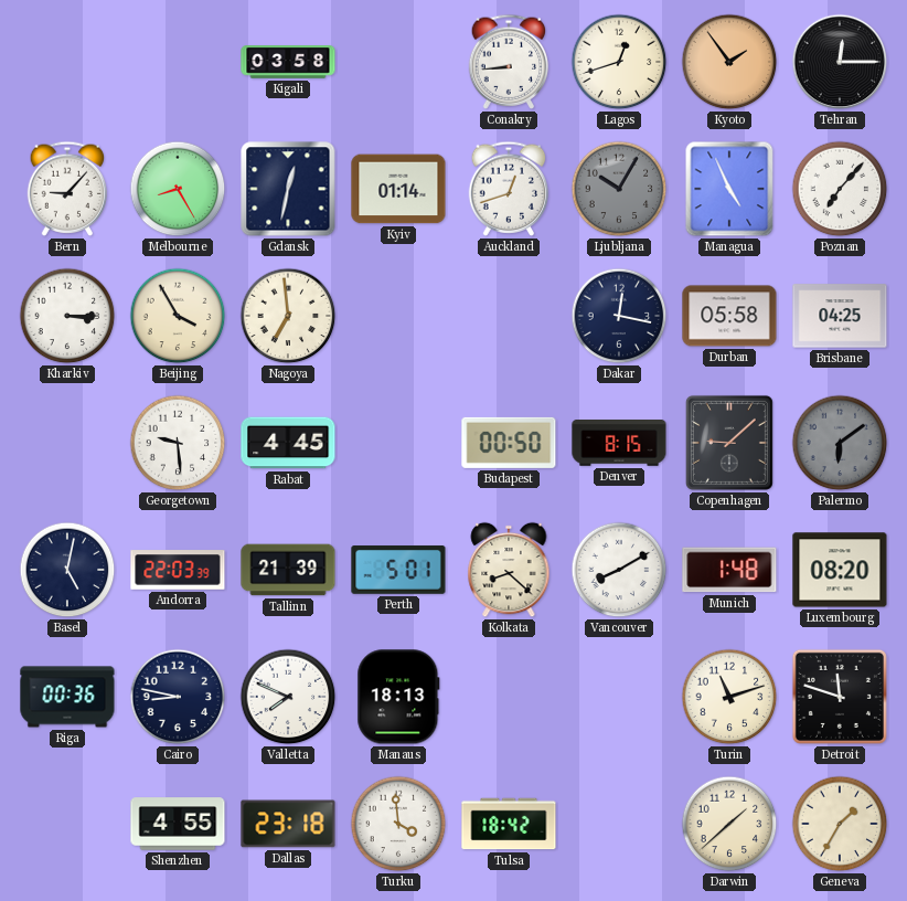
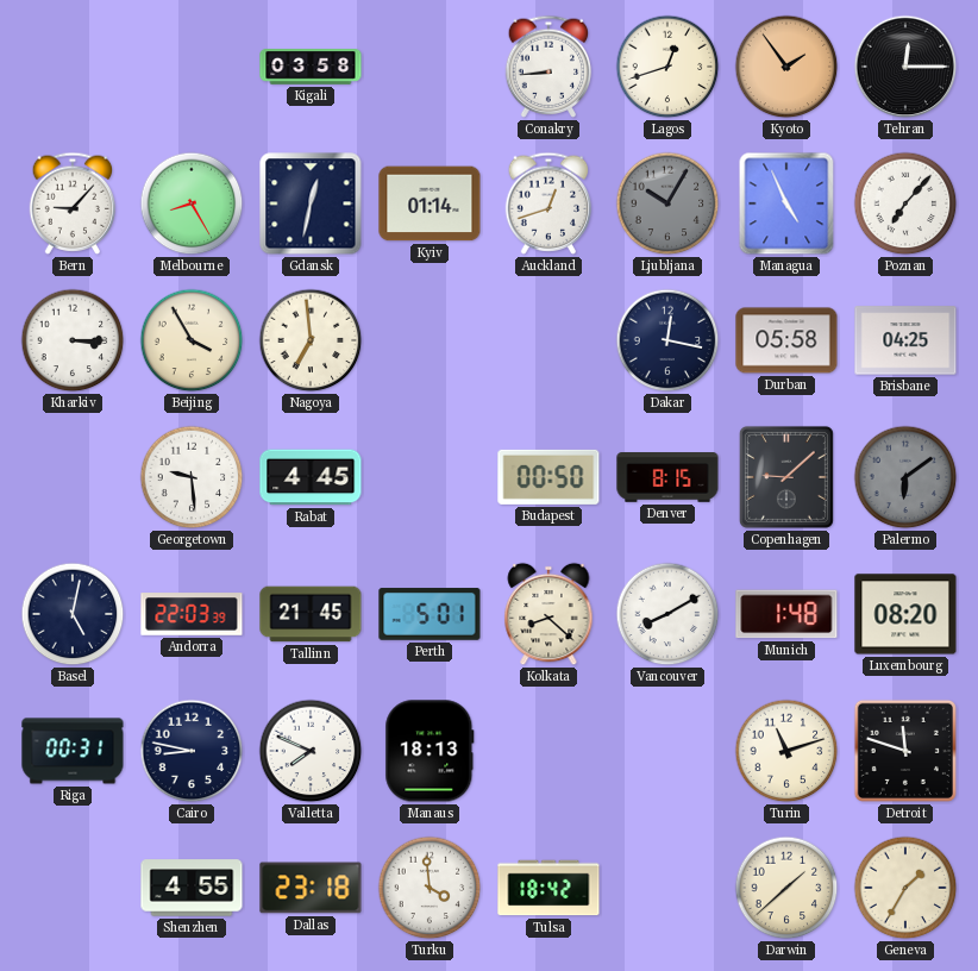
Tallinn: 21:39 -> 21:45 (311, 614)
Riga: 00:36 -> 00:31 (73, 751)
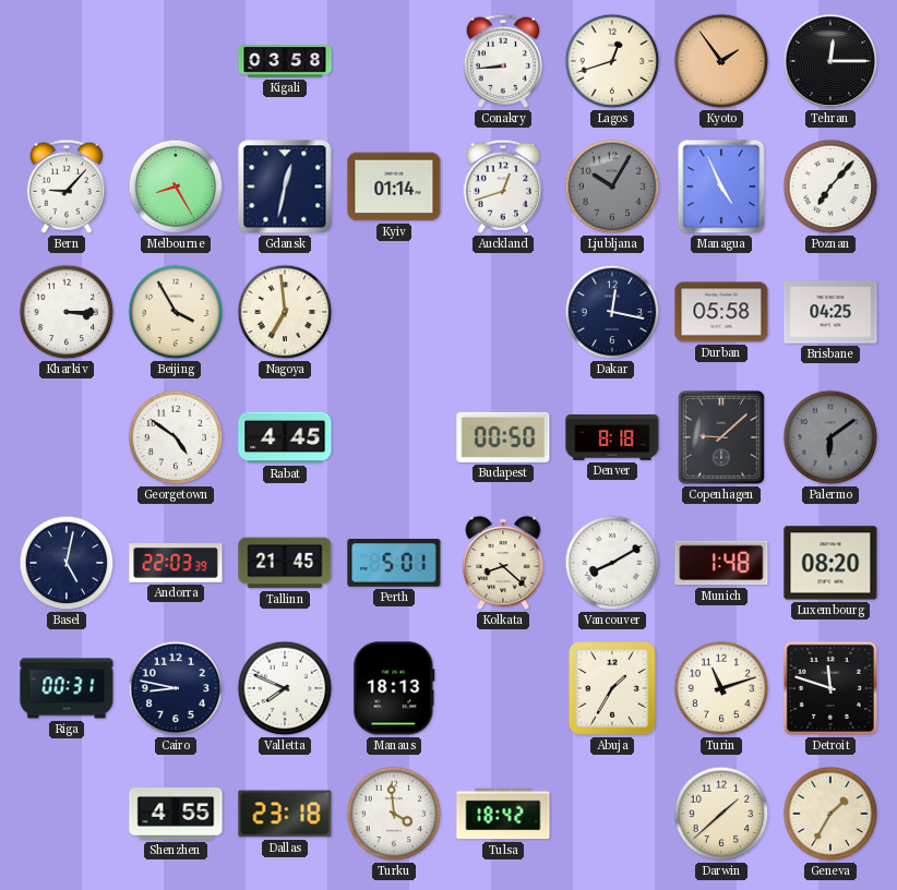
Georgetown: 9:29 -> 4:51 (176, 437)
Denver: 8:15 -> 8:18 (612, 438)
Abuja: none -> 1:35 (612, 689)
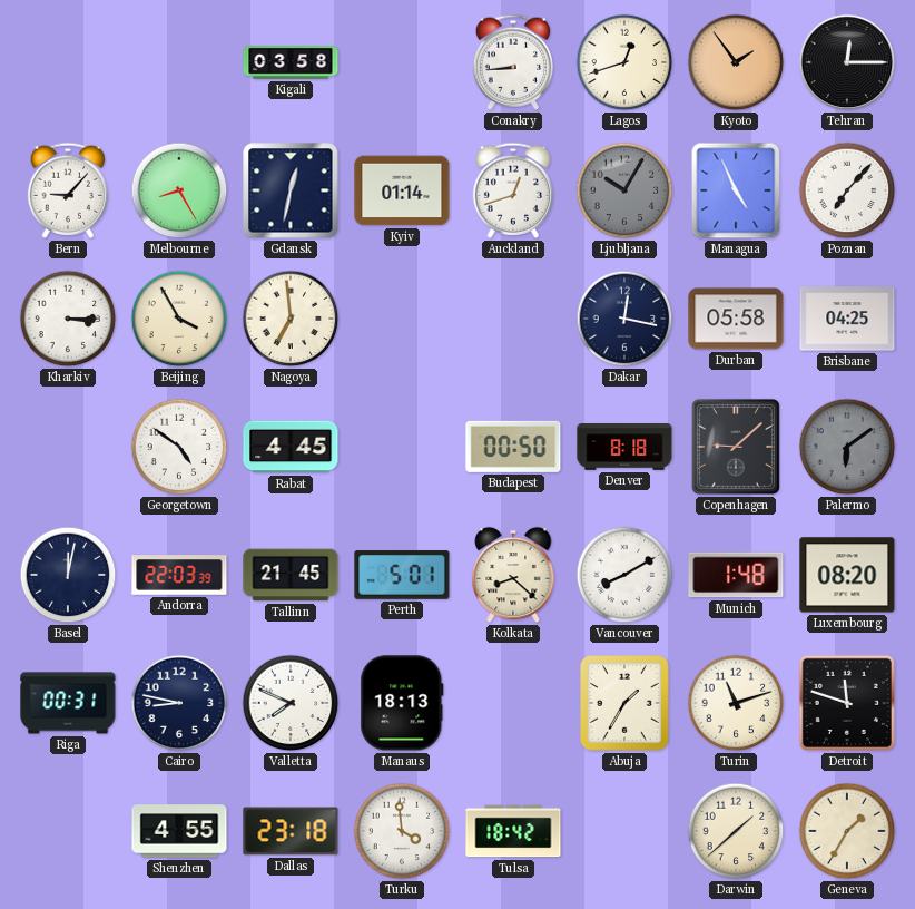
Basel: 5:02 -> 12:02 (68, 575)
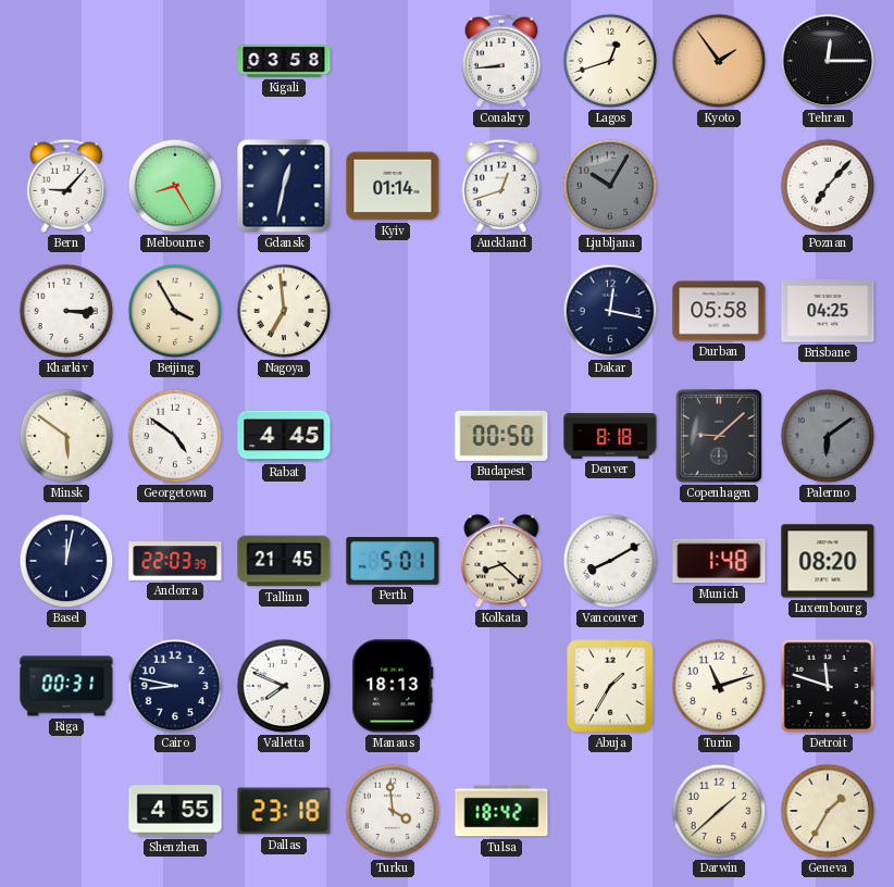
Managua: 4:56 -> none (736, 190)
Minsk: none -> 5:51 (66, 436)
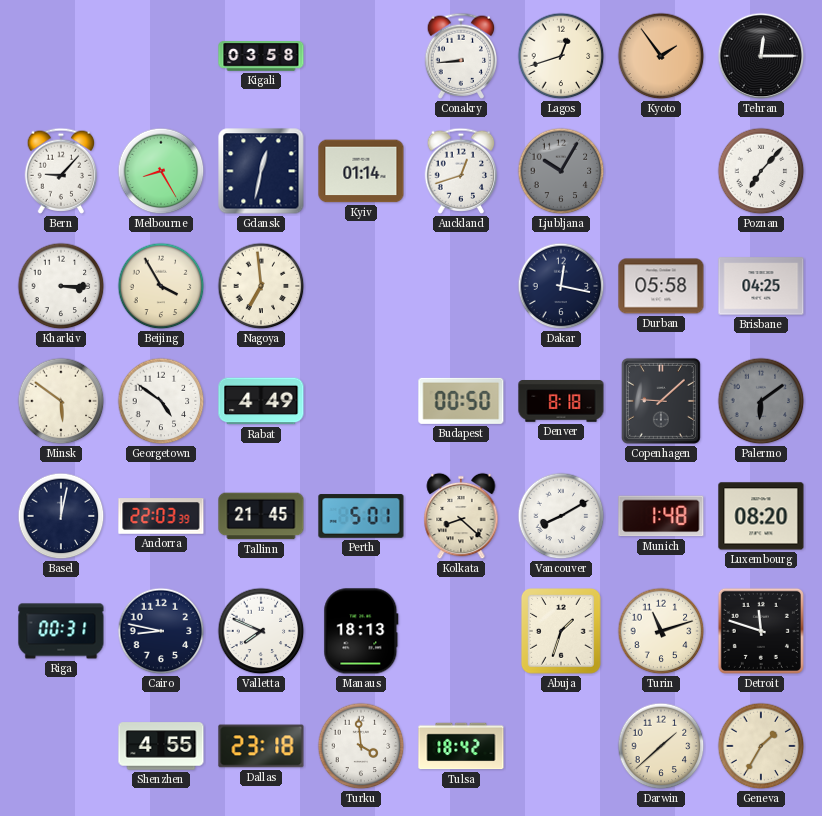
Rabat: 4:45 -> 4:49 (261, 401)
Abuja: 1:35 -> 1:33 (561, 632)
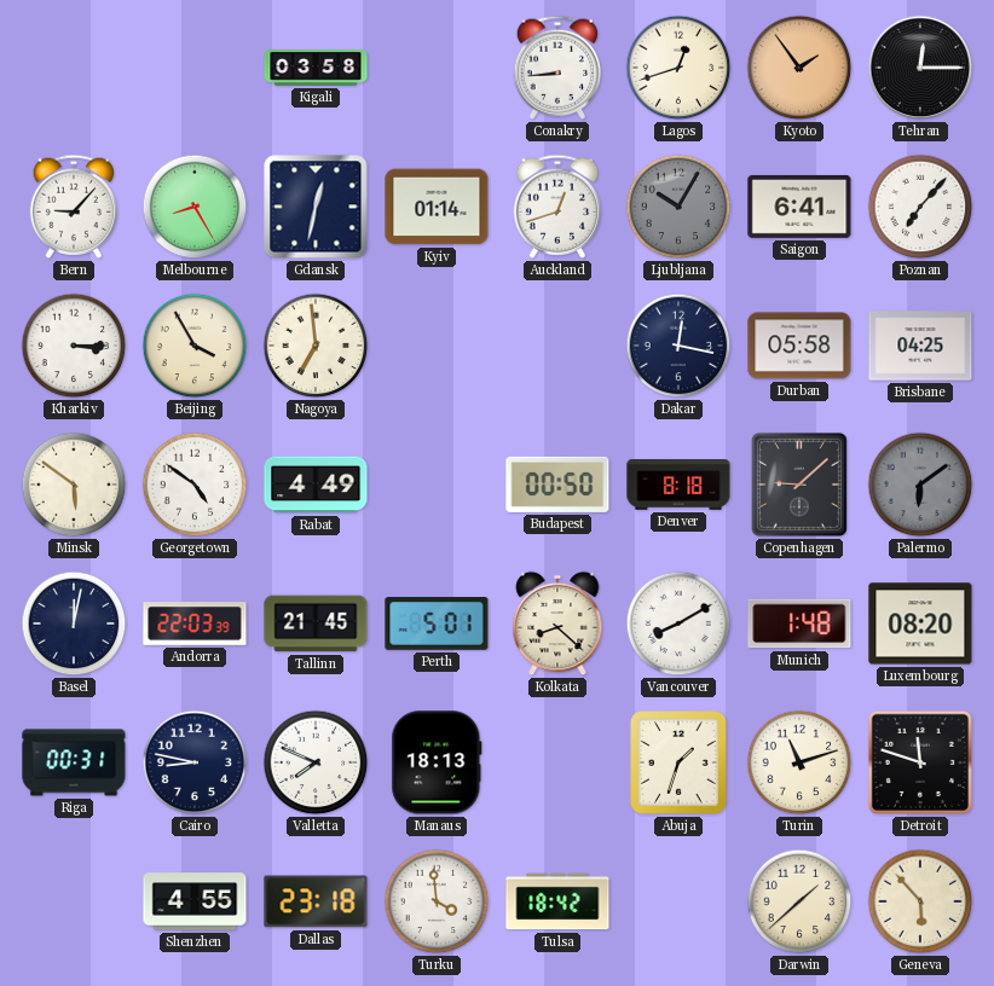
Saigon: none -> 6:41 (799, 207)
Geneva: 1:35 -> 5:53 (920, 901)
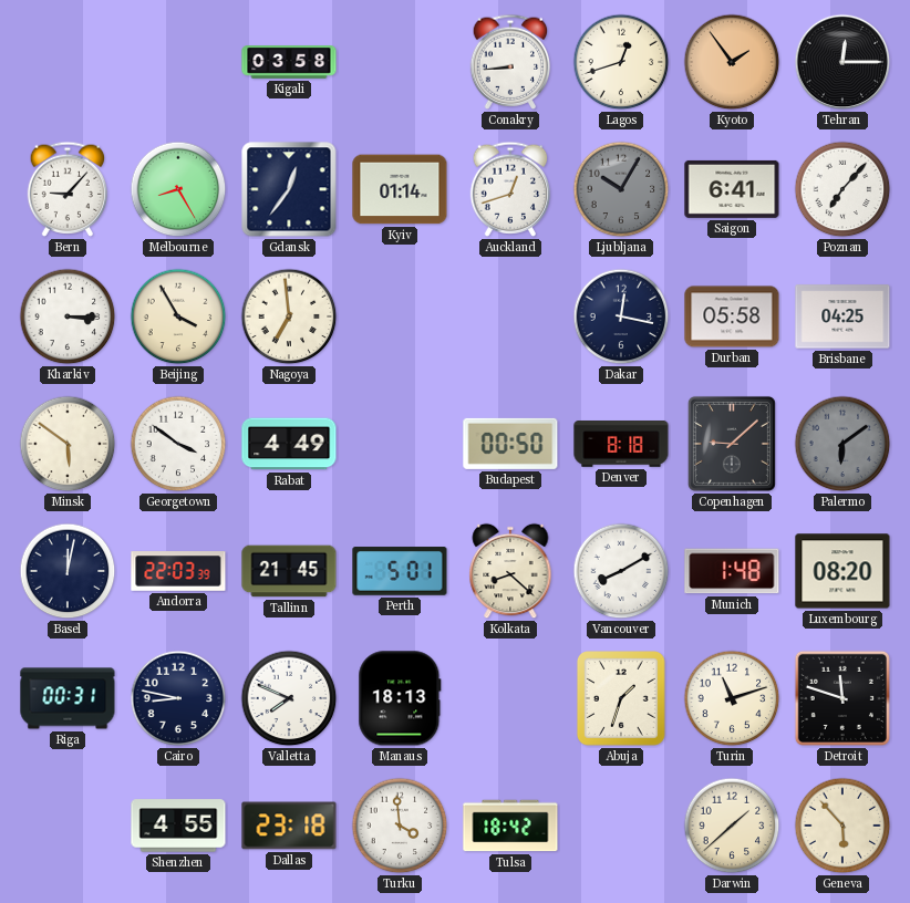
Gdansk: 12:32 -> 12:36 (289, 189)
Georgetown: 4:51 -> 3:51 (178, 444)
